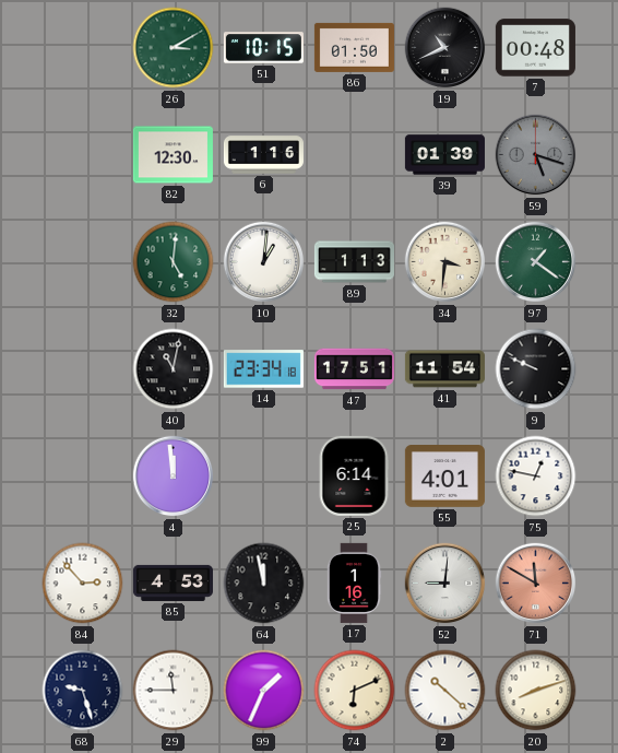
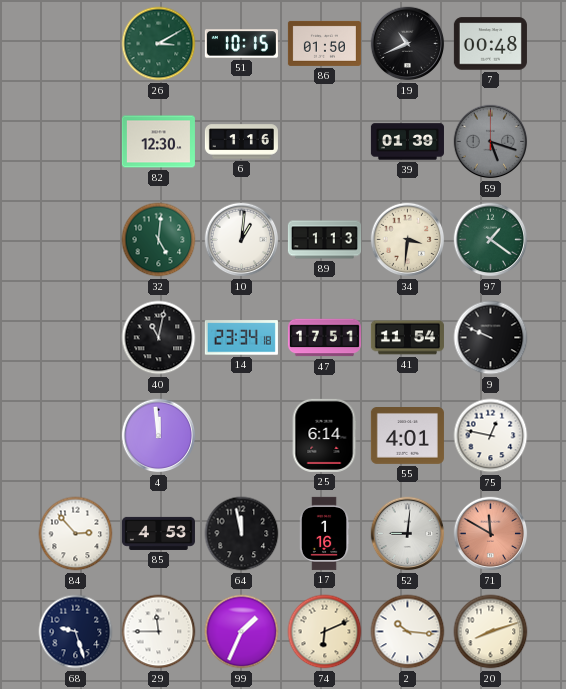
2: 10:22 -> 10:16 (408, 632)
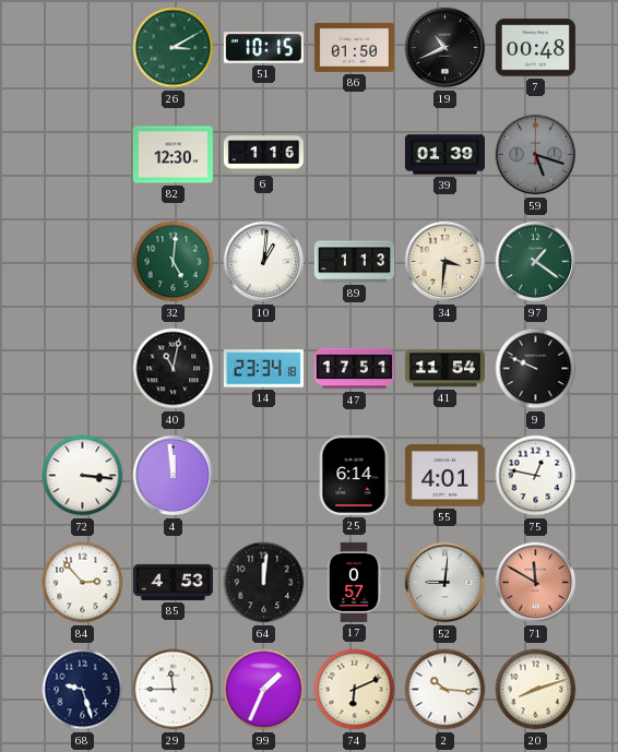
72: none -> 3:16 (83, 476)
64: 11:58 -> 12:01 (264, 583)
17: 1:16 -> 0:57 (354, 582)
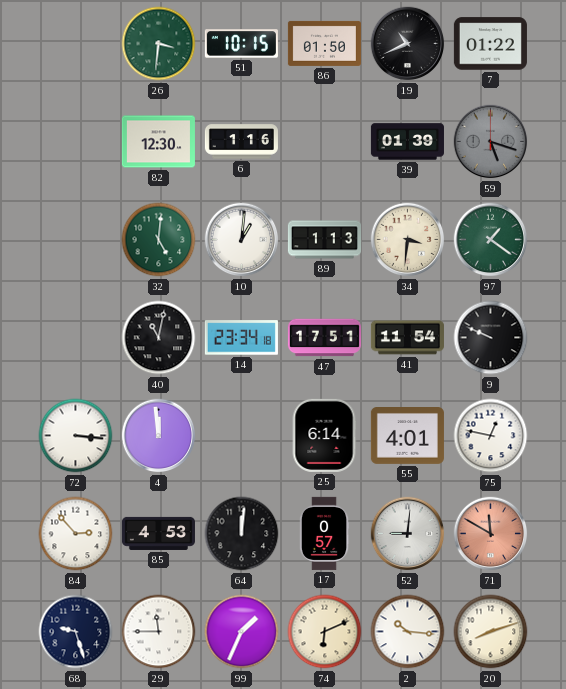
26: 3:10 -> 3:31 (159, 44)
7: 00:48 -> 01:22 (490, 44)
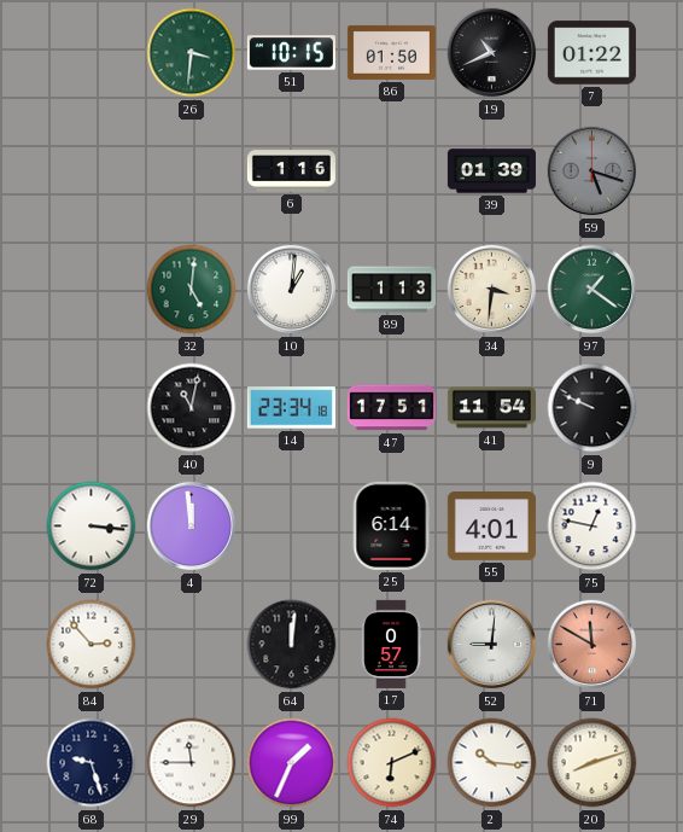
82: 12:30 -> none (158, 142)
85: 4:53 -> none (158, 533)
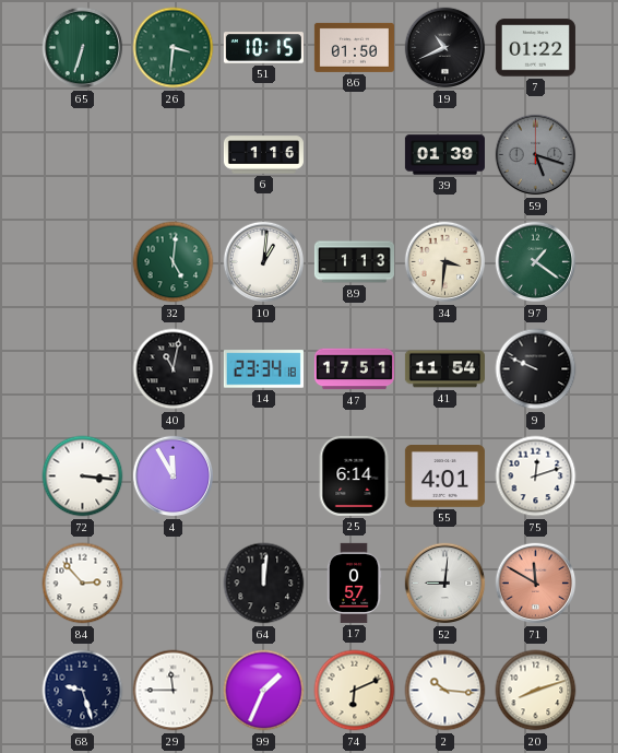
65: none -> 6:33 (83, 48)
4: 11:59 -> 11:55 (174, 476)
75: 12:47 -> 12:12 (536, 476)
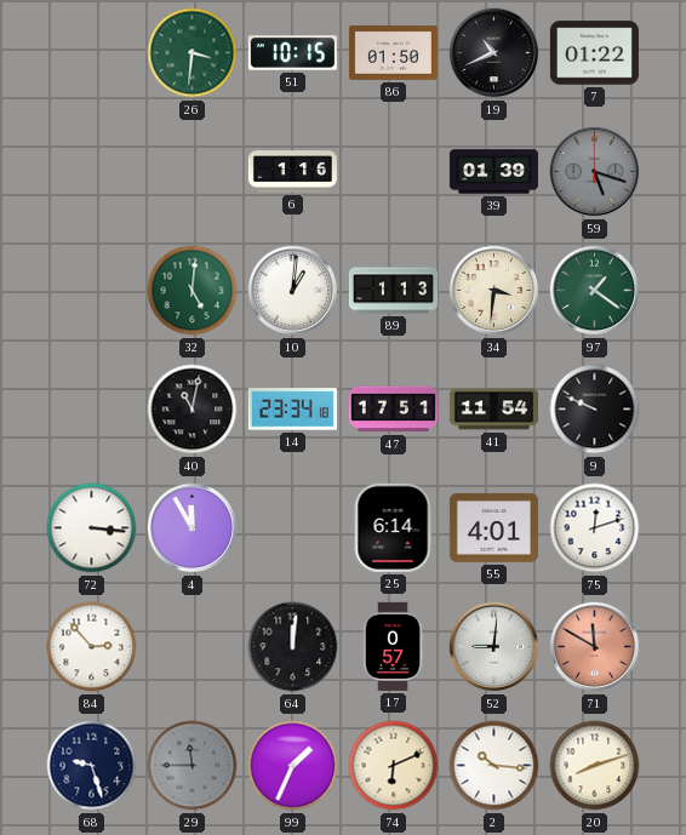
65: 6:33 -> none (83, 48)
29 dial: white -> grey (193, 766)
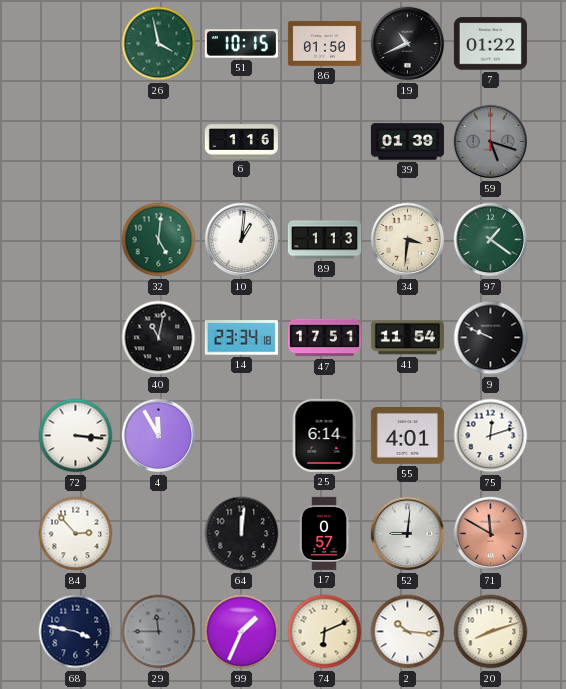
26: 3:31 -> 3:58 (159, 44)
68: 9:27 -> 3:47 (76, 632)
